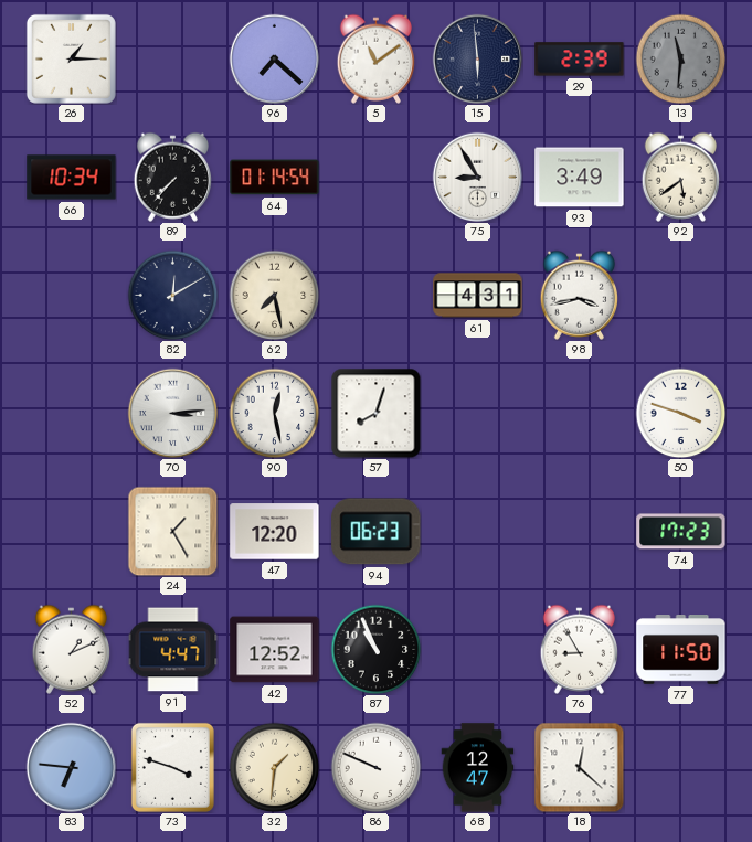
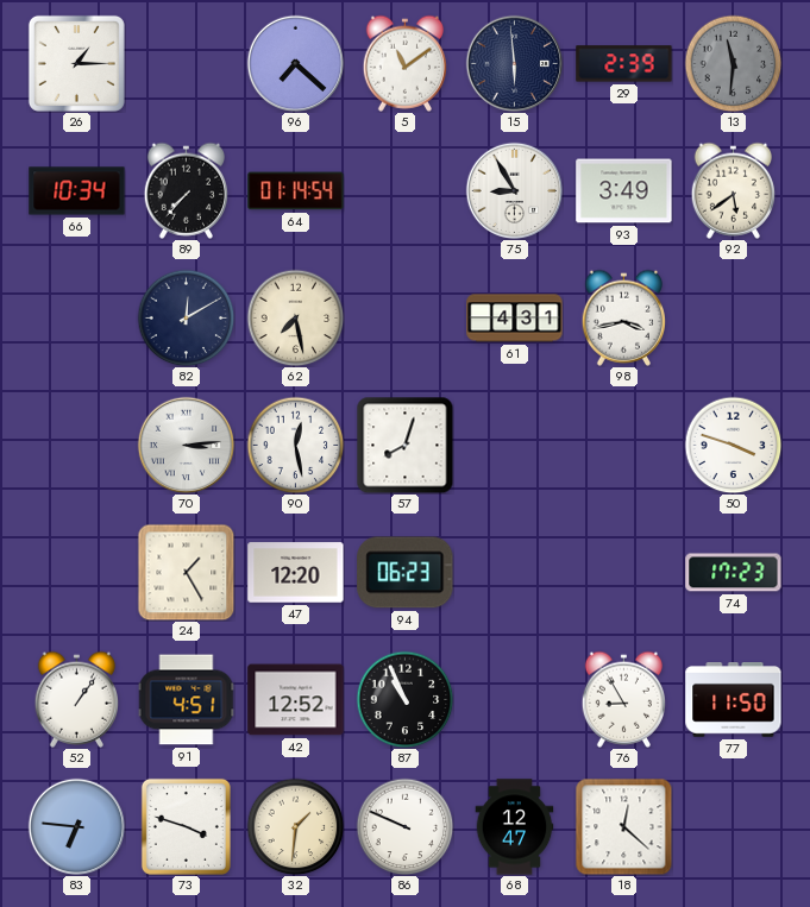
52: 1:11 -> 1:06 (76, 699)
91: 4:47 -> 4:51 (186, 700)
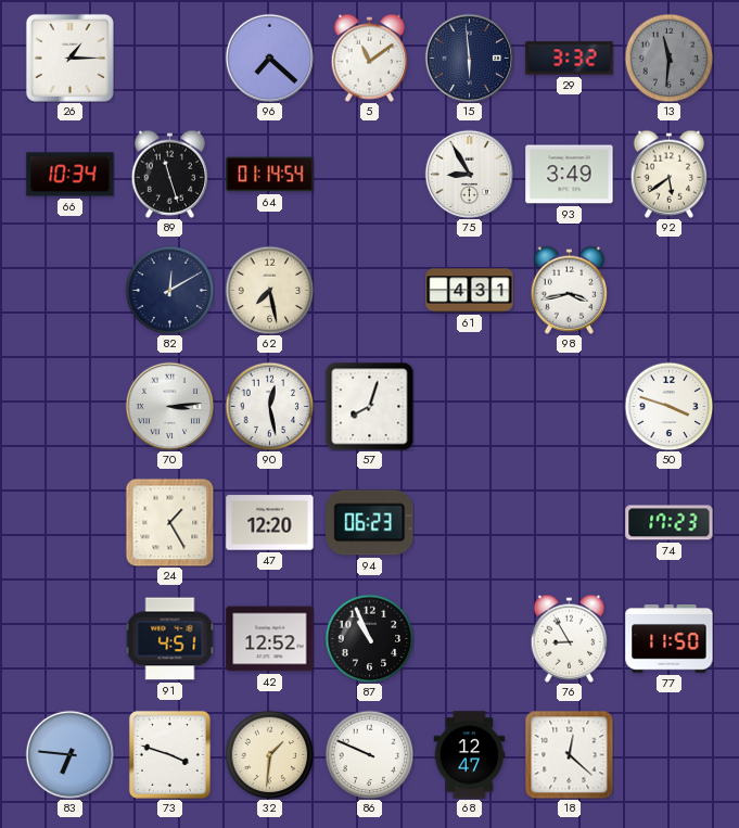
29: 2:39 -> 3:32 (570, 59)
89: 7:37 -> 11:27 (169, 174)
52: 1:06 -> none (76, 699)
